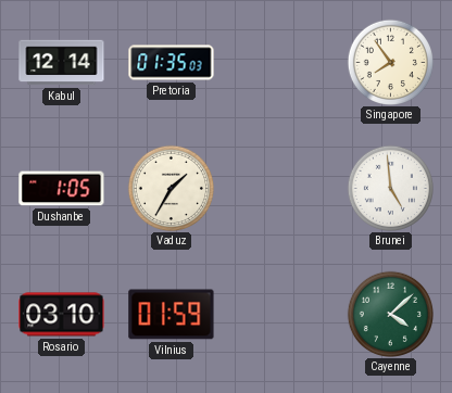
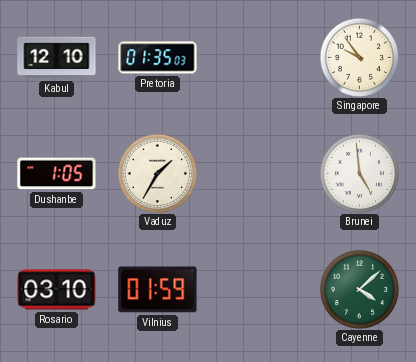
Kabul: 12:14 -> 12:10 (57, 58)
Singapore: 7:54 -> 9:54 (359, 57)
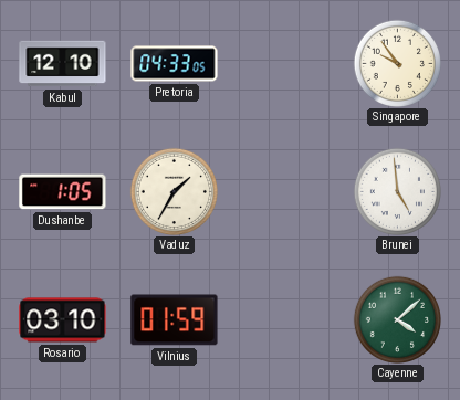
Pretoria: 01:35 -> 04:33 (175, 64)
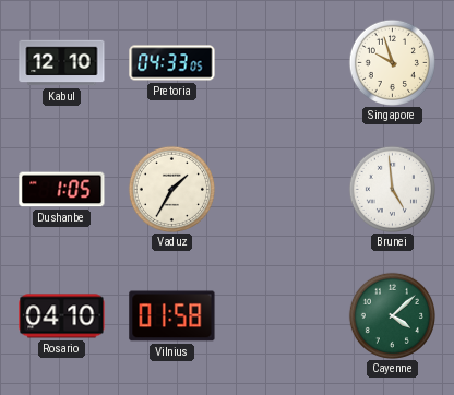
Singapore: 9:54 -> 9:57 (392, 62)
Rosario: 03:10 -> 04:10 (62, 316)
Vilnius: 01:59 -> 01:58 (172, 316)
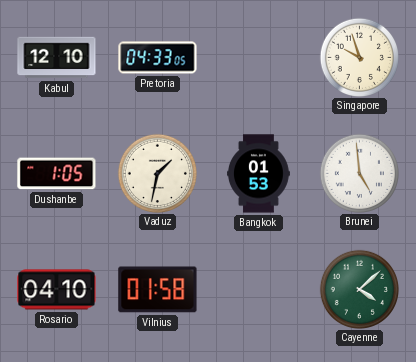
Vaduz: 1:35 -> 1:32 (157, 173)
Bangkok: none -> 01:53 (259, 174)
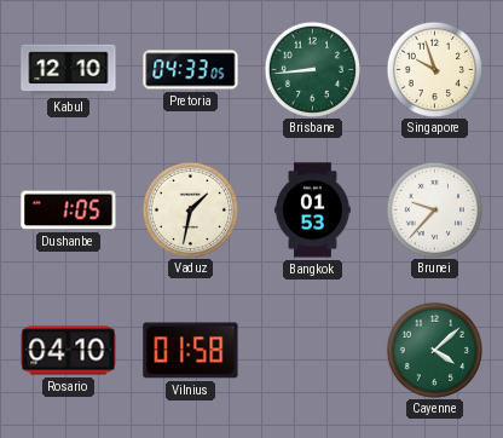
Brisbane: none -> 8:44 (312, 69)
Brunei: 4:59 -> 9:37 (434, 209)
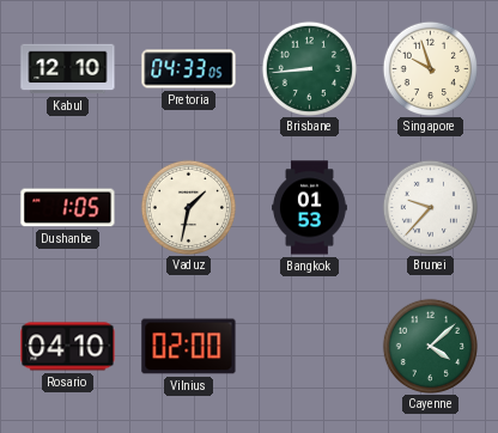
Vilnius: 01:58 -> 02:00 (189, 347)
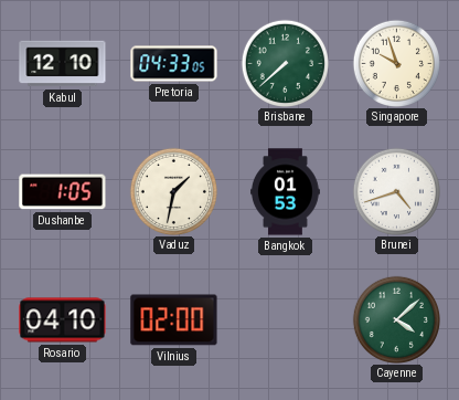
Brisbane: 8:44 -> 7:38 (285, 63)
Brunei: 9:37 -> 4:42 (396, 191)
